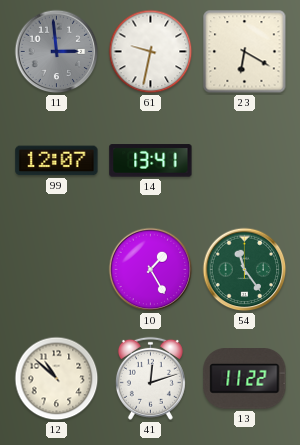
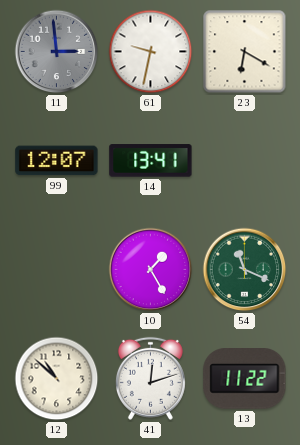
54: 11:24 -> 11:19 (245, 270)
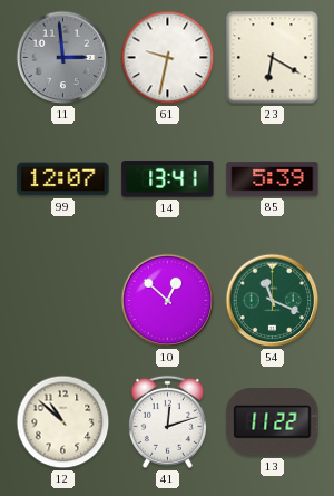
85: none -> 5:39 (273, 179)
10: 1:25 -> 12:52 (168, 301)
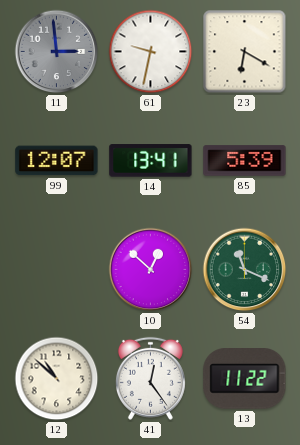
41: 12:12 -> 12:24 (150, 378)
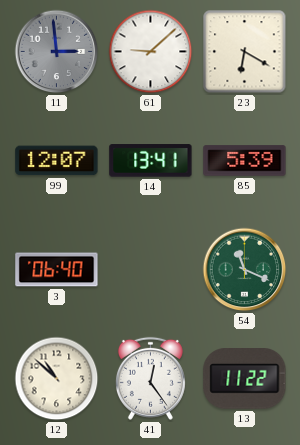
61: 9:32 -> 9:08 (151, 52)
3: none -> 06:40 (57, 270)
10: 12:52 -> none (151, 270)
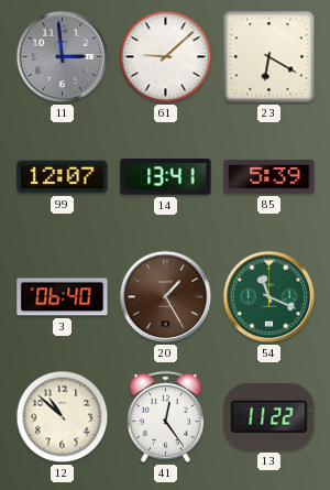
20: none -> 1:25 (166, 297)
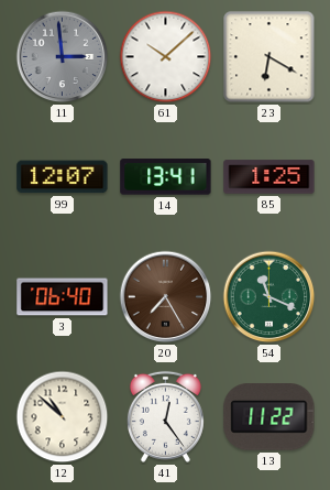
61: 9:08 -> 10:08 (166, 57)
85: 5:39 -> 1:25 (269, 177)
20: 1:25 -> 7:25 (166, 297)
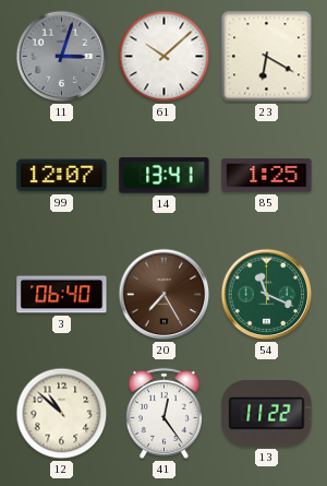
11: 2:59 -> 3:03 (62, 57)
